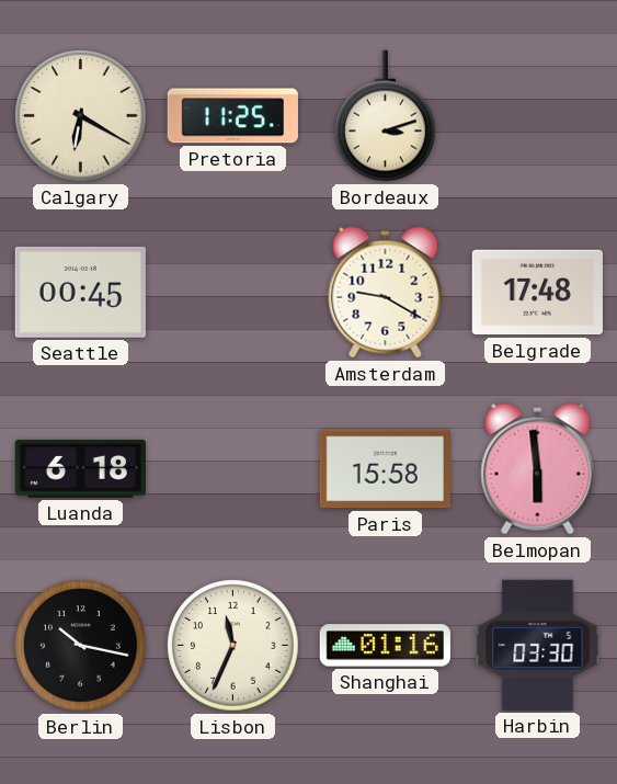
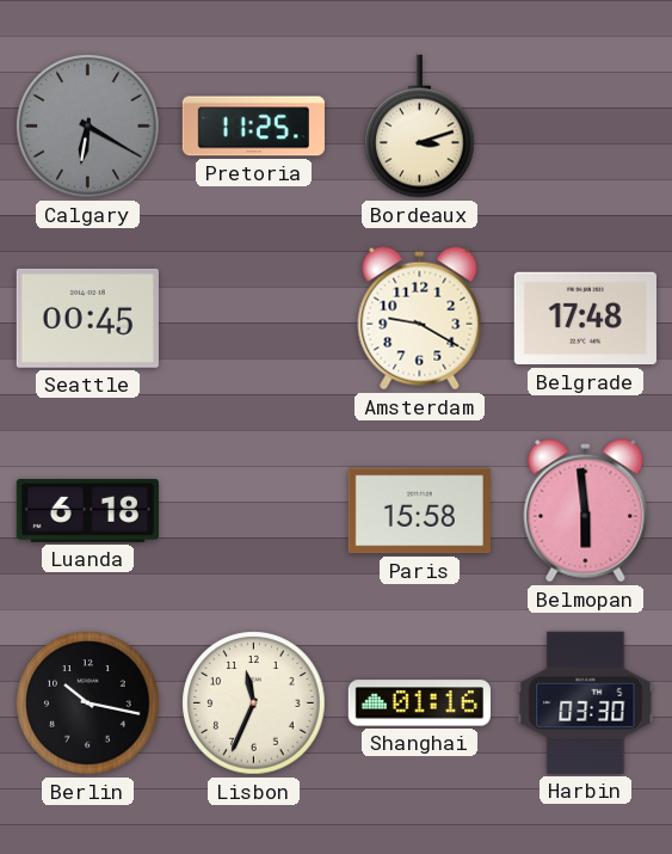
Calgary dial: cream -> grey (88, 127)
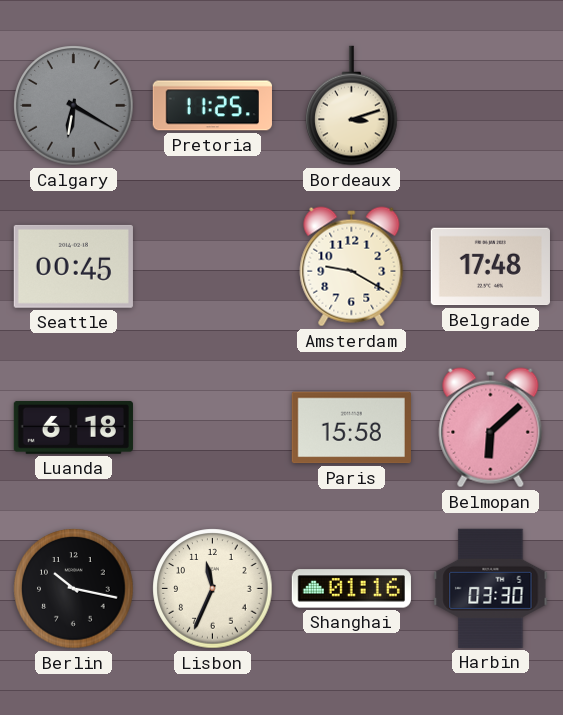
Belmopan: 5:59 -> 6:08 (491, 428)
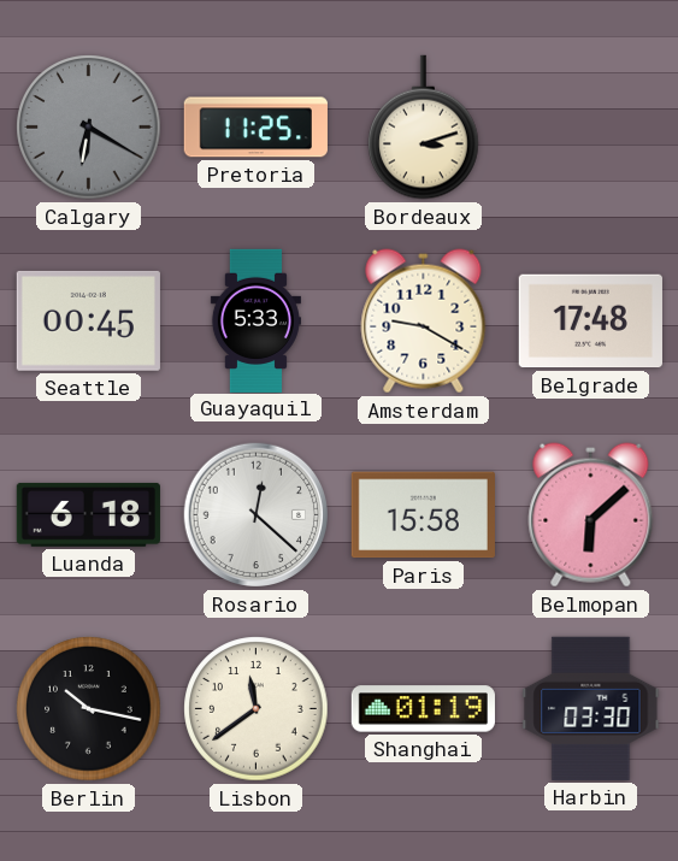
Guayaquil: none -> 5:33 (255, 320)
Rosario: none -> 12:22 (257, 515)
Lisbon: 11:34 -> 11:39 (257, 709)
Shanghai: 01:16 -> 01:19 (423, 709)
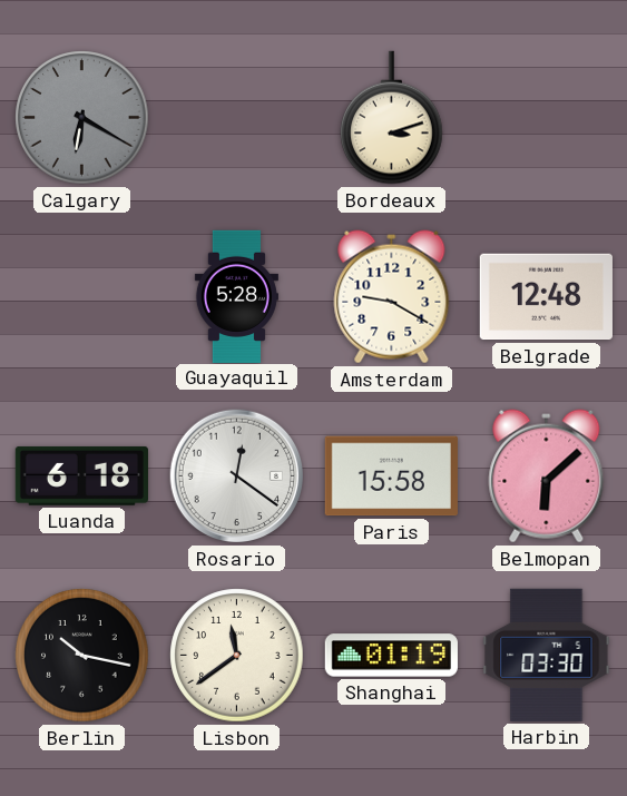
Pretoria: 11:25 -> none (255, 128)
Seattle: 00:45 -> none (88, 320)
Guayaquil: 5:33 -> 5:28 (236, 296)
Belgrade: 17:48 -> 12:48 (546, 297)
Rosario: 12:22 -> 12:21 (237, 476)
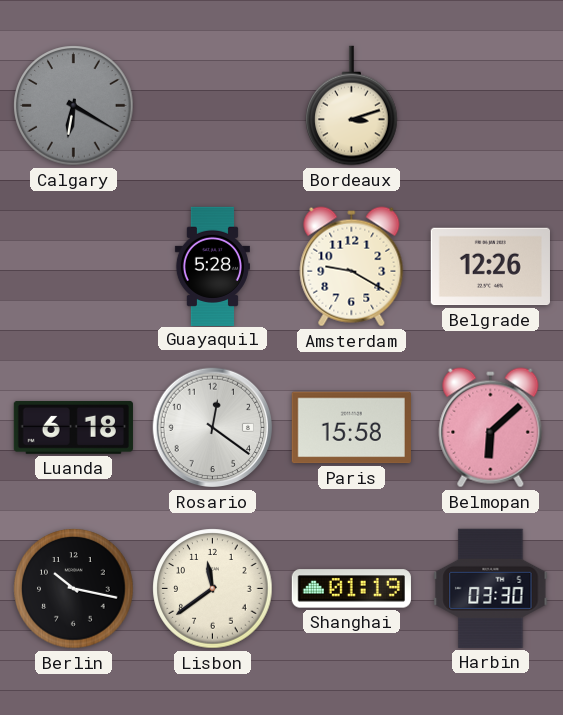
Belgrade: 12:48 -> 12:26 (490, 267)
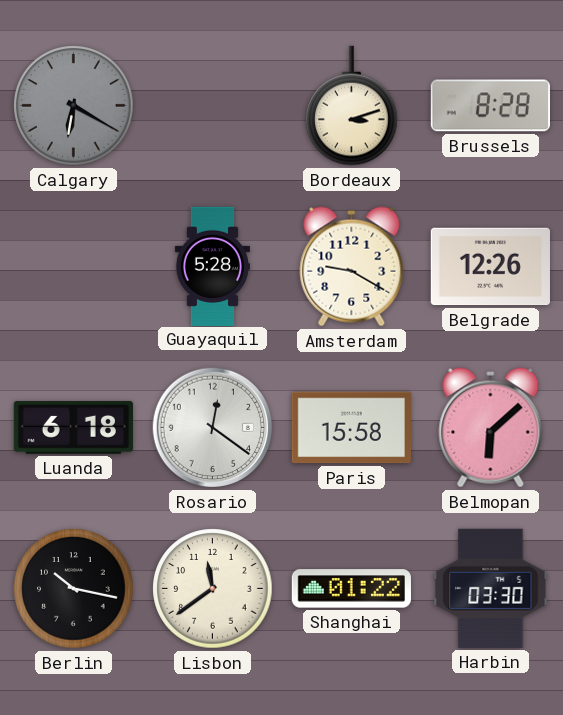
Brussels: none -> 8:28 (490, 106)
Shanghai: 01:19 -> 01:22 (351, 589)
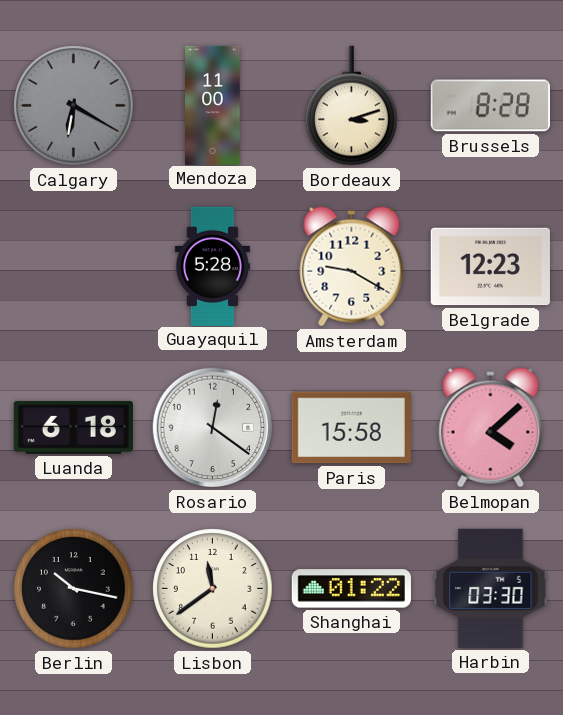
Mendoza: none -> 11:00 (213, 105)
Belgrade: 12:26 -> 12:23 (490, 267)
Belmopan: 6:08 -> 4:08 (491, 428)
